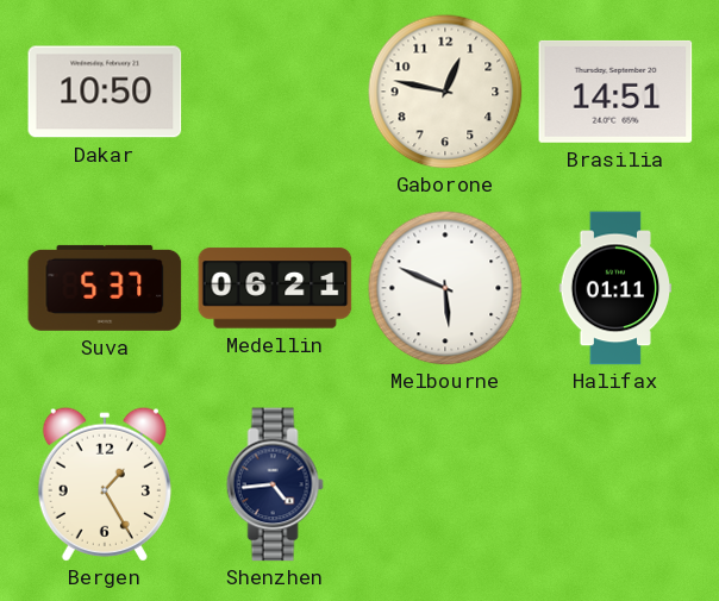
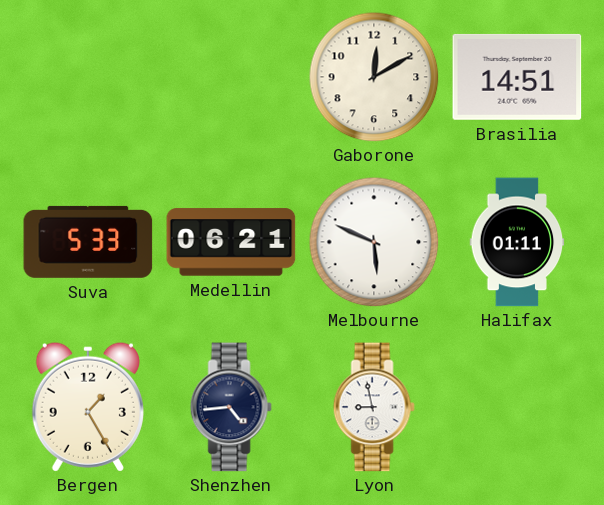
Dakar: 10:50 -> none (105, 92)
Gaborone: 12:47 -> 12:10 (374, 77)
Suva: 5:37 -> 5:33 (88, 242)
Lyon: none -> 8:58 (374, 407)
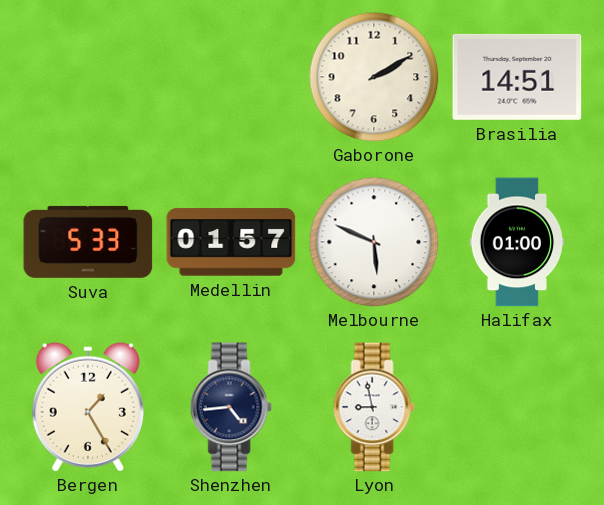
Gaborone: 12:10 -> 2:10 (374, 77)
Medellin: 06:21 -> 01:57 (231, 242)
Halifax: 01:11 -> 01:00 (517, 242)
